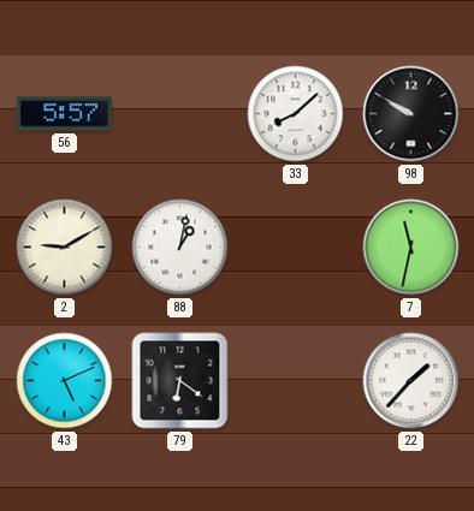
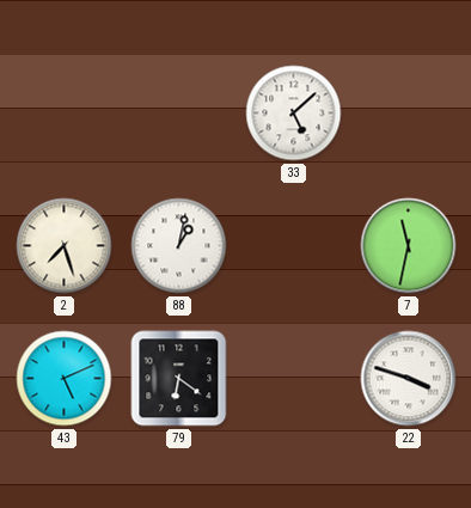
56: 5:57 -> none (64, 114)
33: 8:08 -> 5:08 (294, 114)
98: 9:50 -> none (411, 114)
2: 9:10 -> 7:27 (65, 246)
22: 1:37 -> 3:48 (409, 379)
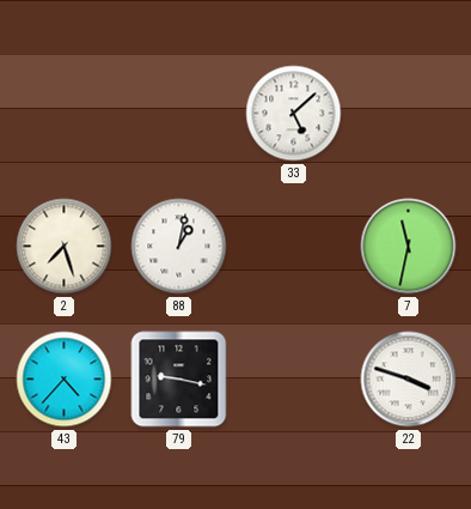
43: 5:11 -> 4:37 (65, 380)
79: 6:21 -> 9:17 (179, 380)
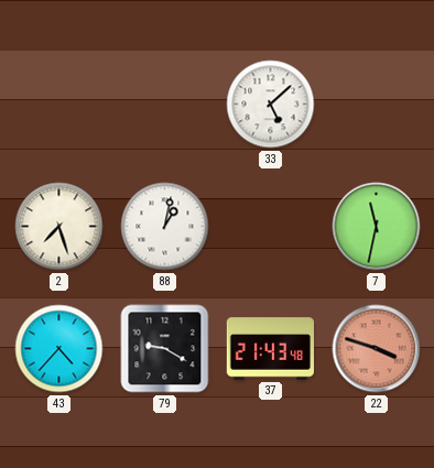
79: 9:17 -> 9:20 (165, 349)
37: none -> 21:43 (270, 349)
22 dial: white -> salmon (377, 349)
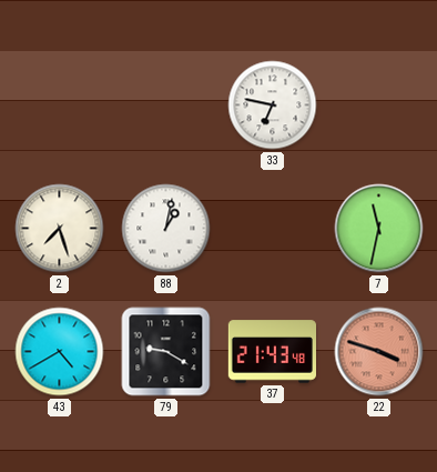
33: 5:08 -> 6:47 (273, 106)
43: 4:37 -> 4:40 (60, 352)
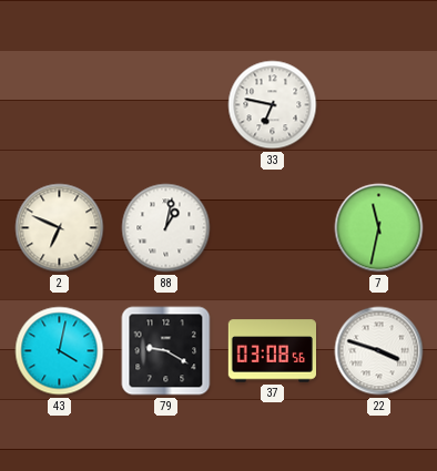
2: 7:27 -> 6:49 (60, 228)
43: 4:40 -> 4:02 (60, 351)
37: 21:43 -> 03:08 (272, 351)
22 dial: salmon -> white (379, 351)
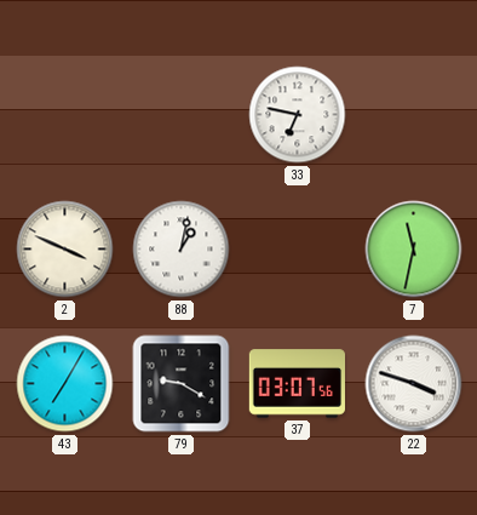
2: 6:49 -> 3:49 (65, 250)
43: 4:02 -> 7:05 (65, 384)
37: 03:08 -> 03:07 (297, 384)
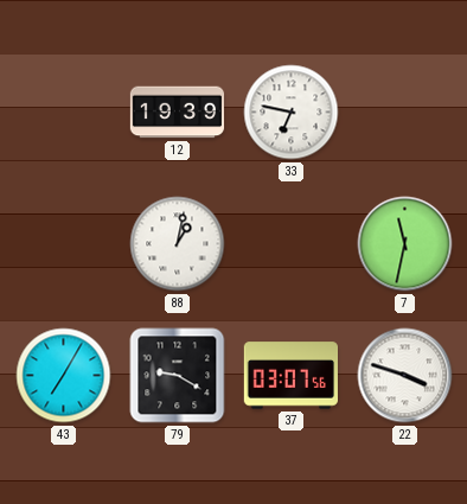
12: none -> 19:39 (178, 113)
2: 3:49 -> none (65, 250)
